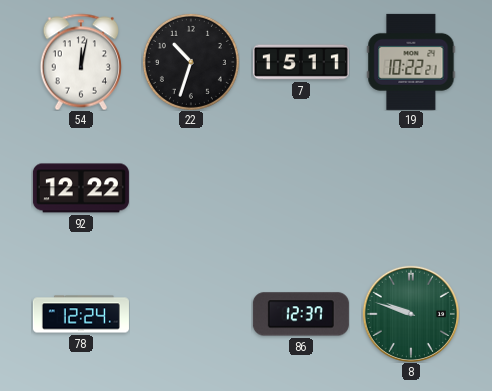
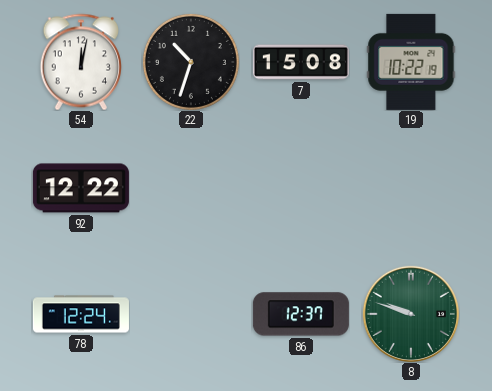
7: 15:11 -> 15:08 (301, 62)
19: 10:22:21 -> 10:22:19 (411, 62)
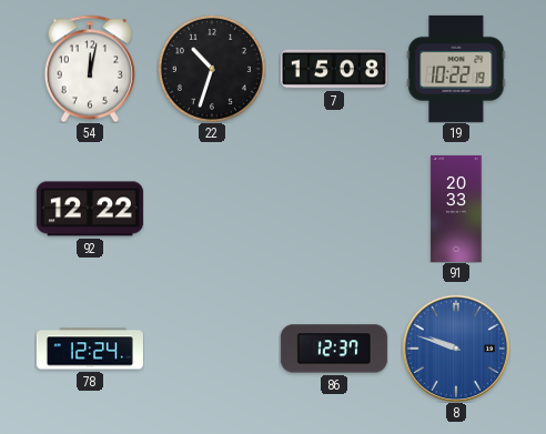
91: none -> 20:33 (456, 209)
8 dial: green -> blue (456, 349)
